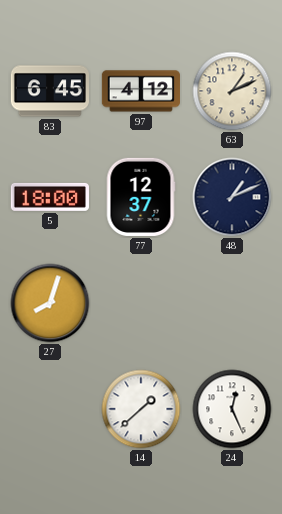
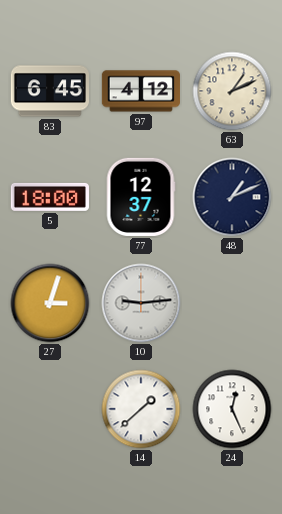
27: 8:03 -> 3:03 (50, 303)
10: none -> 9:14 (141, 303)
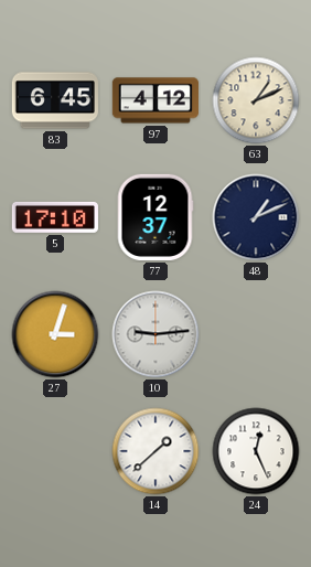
5: 18:00 -> 17:10 (55, 217)
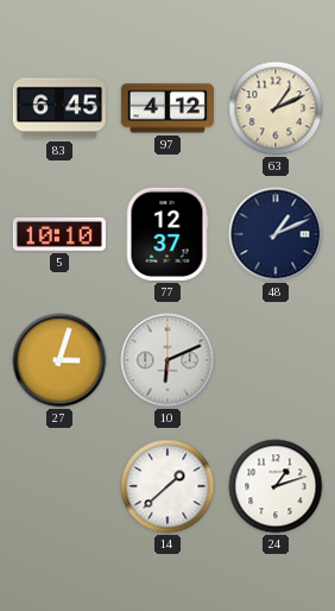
5: 17:10 -> 10:10 (59, 234)
10: 9:14 -> 6:11 (167, 360)
24: 12:26 -> 1:12 (276, 486)
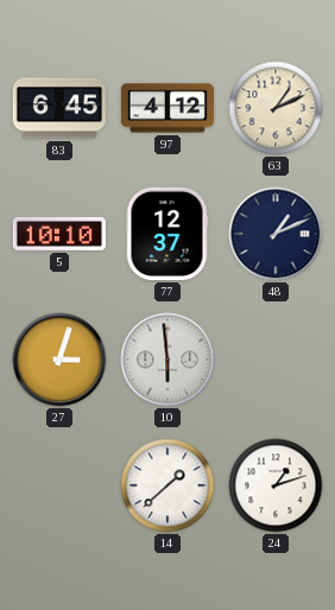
10: 6:11 -> 5:59 (167, 360)
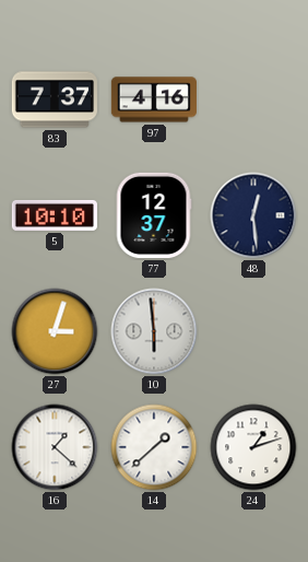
83: 6:45 -> 7:37 (55, 99)
97: 4:12 -> 4:16 (154, 99)
63: 1:11 -> none (276, 108)
48: 1:11 -> 12:29 (253, 215)
16: none -> 1:22 (55, 447)
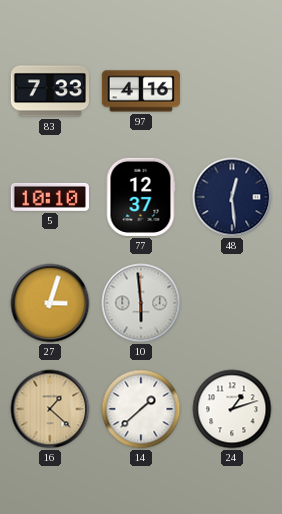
83: 7:37 -> 7:33 (50, 91)
16 dial: white -> champagne (50, 409)
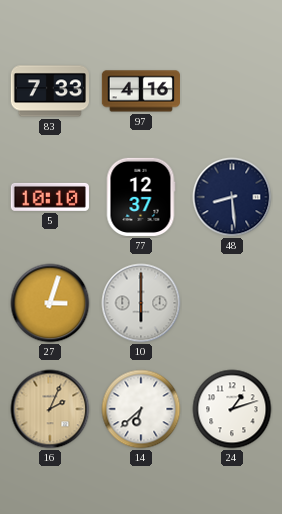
48: 12:29 -> 8:29 (232, 197)
10: 5:59 -> 6:00 (141, 303)
16: 1:22 -> 2:04 (50, 409)
14: 1:38 -> 6:38 (141, 409)
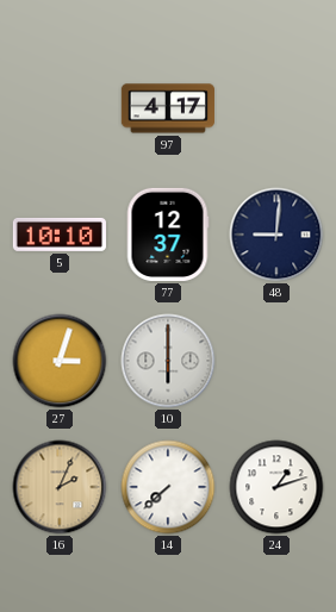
83: 7:33 -> none (50, 91)
97: 4:16 -> 4:17 (168, 108)
48: 8:29 -> 9:01 (276, 235)
14: 6:38 -> 7:38 (168, 487)
